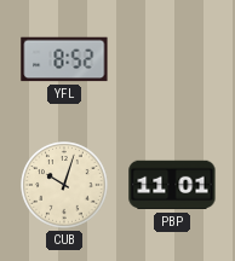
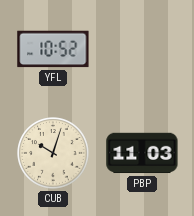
YFL: 8:52 -> 10:52 (53, 49)
PBP: 11:01 -> 11:03 (142, 153)
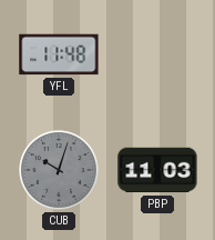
YFL: 10:52 -> 11:48 (59, 54)
CUB dial: cream -> grey (59, 170)
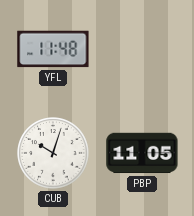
CUB dial: grey -> white (53, 153)
PBP: 11:03 -> 11:05 (142, 153)
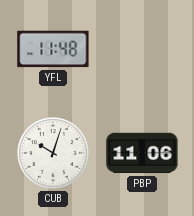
PBP: 11:05 -> 11:06 (142, 153)
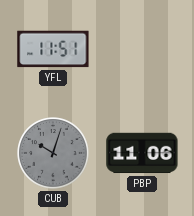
YFL: 11:48 -> 11:51 (53, 49)
CUB dial: white -> grey (53, 153)
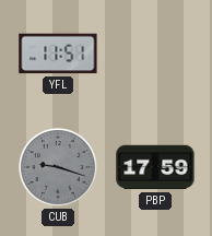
CUB: 10:03 -> 9:18 (58, 167)
PBP: 11:06 -> 17:59 (155, 167)
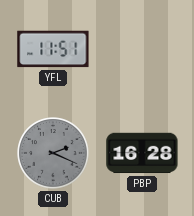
CUB: 9:18 -> 2:19 (53, 153)
PBP: 17:59 -> 16:28 (142, 153)
